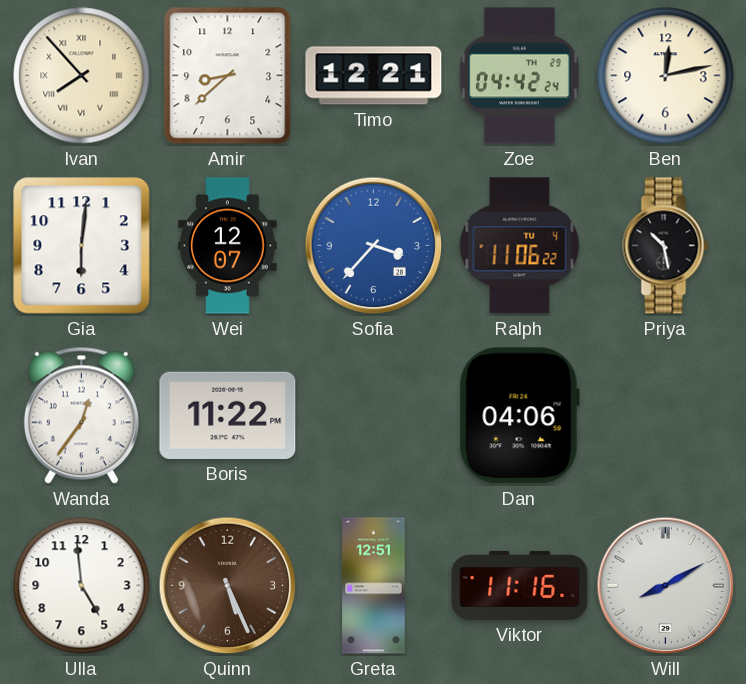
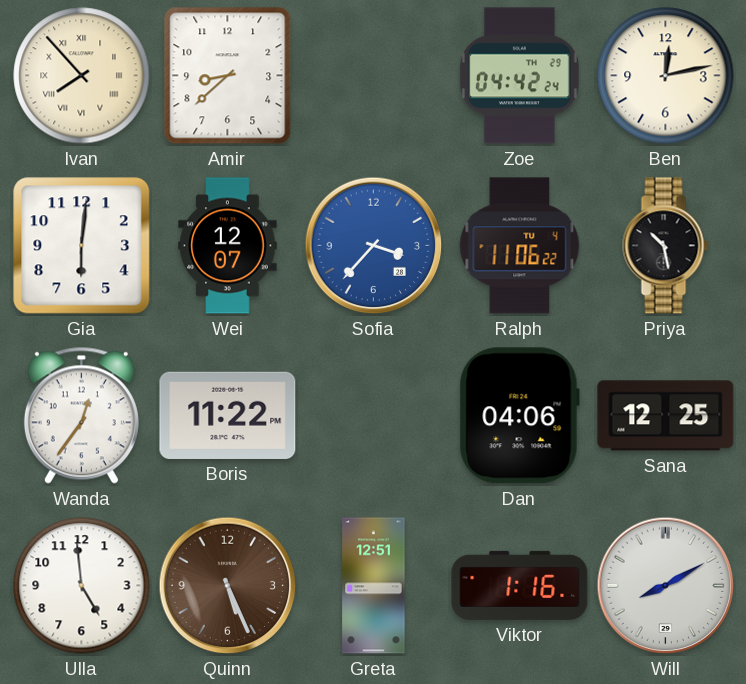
Timo: 12:21 -> none (374, 76)
Sana: none -> 12:25 (666, 416)
Viktor: 11:16 -> 1:16 (520, 585)
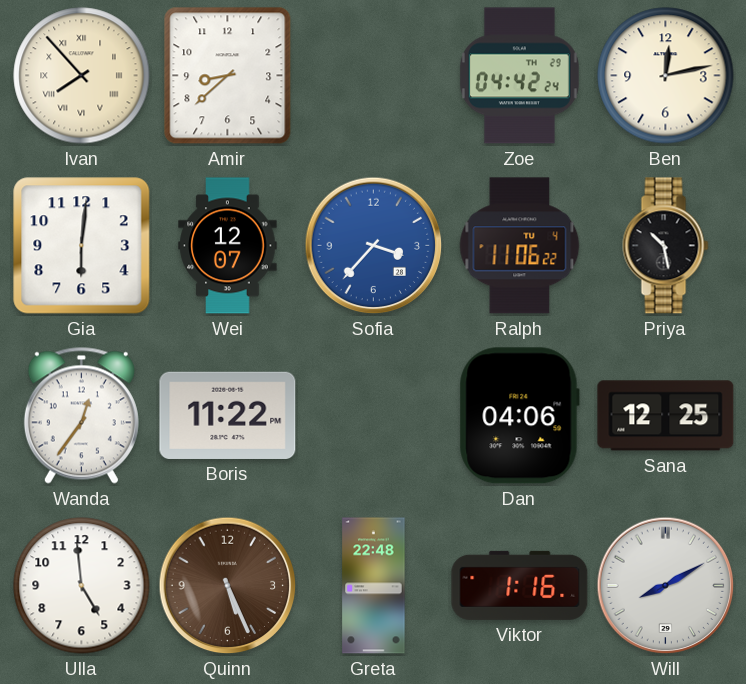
Greta: 12:51 -> 22:48 (374, 586)
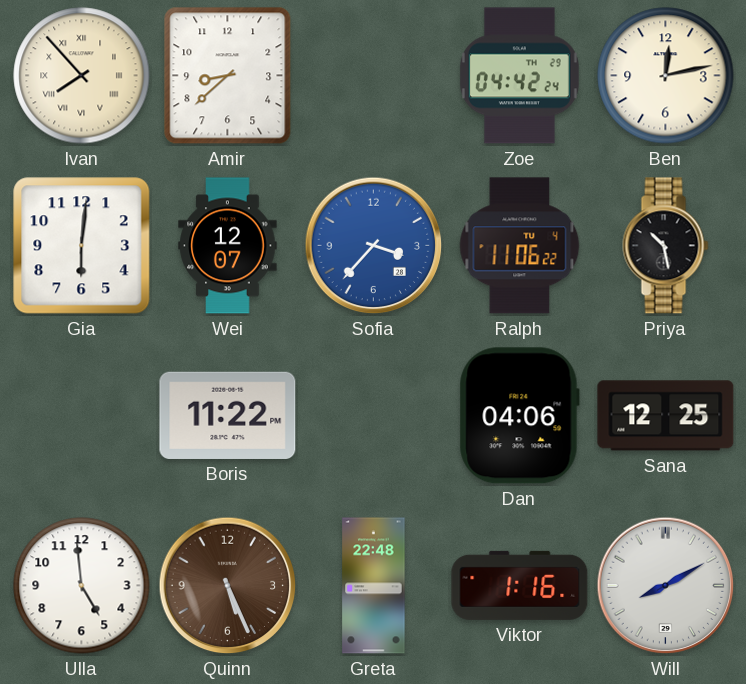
Wanda: 12:36 -> none (81, 415)
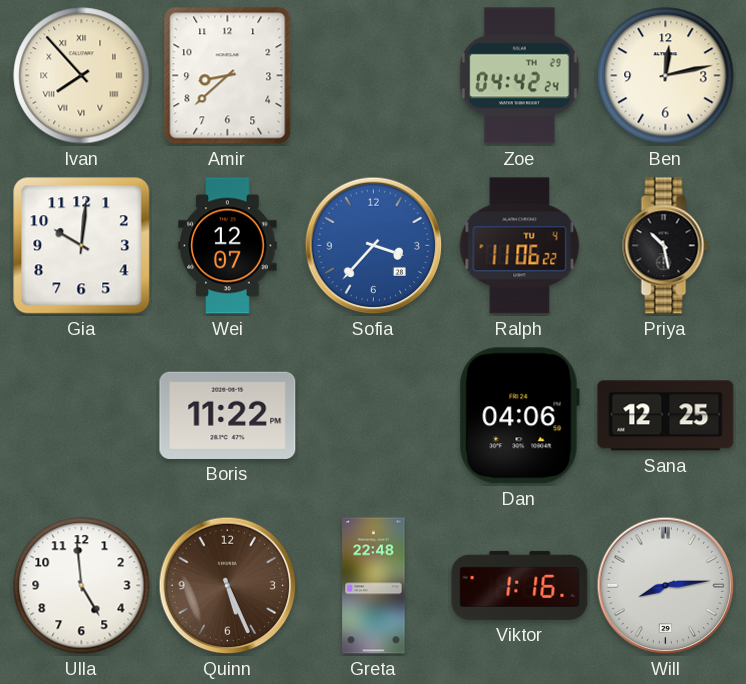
Gia: 6:01 -> 10:01 (82, 246)
Will: 8:10 -> 8:14 (666, 586)
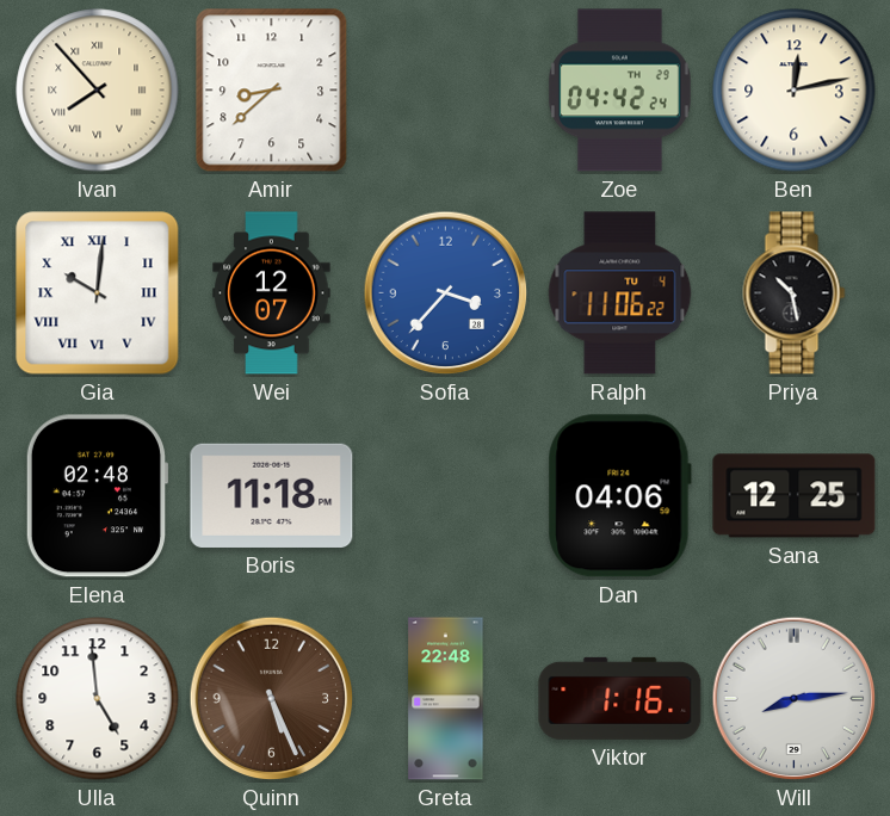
Gia numerals: Arabic -> Roman (98, 293)
Elena: none -> 02:48 (97, 496)
Boris: 11:22 -> 11:18 (272, 495)
